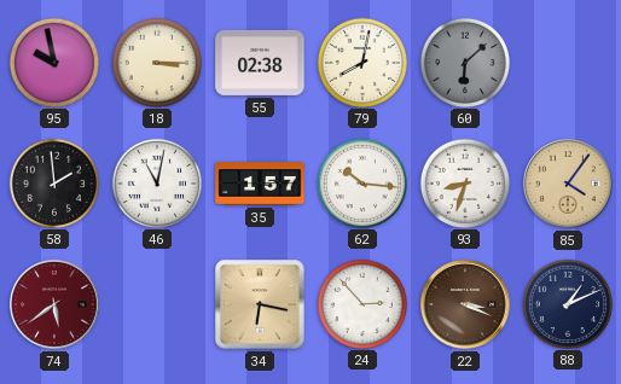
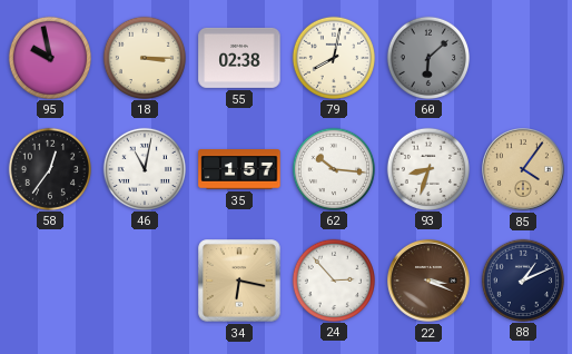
58: 1:59 -> 12:36 (49, 168)
74: 5:39 -> none (54, 304)
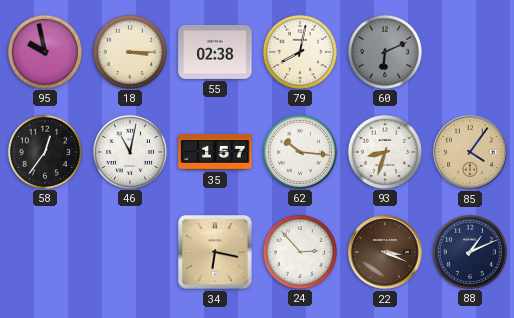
60: 6:08 -> 6:11 (384, 51)
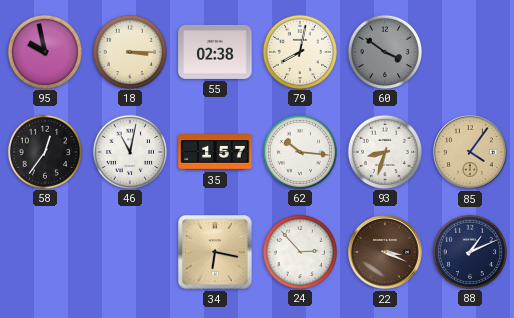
60: 6:11 -> 3:51 (384, 51)
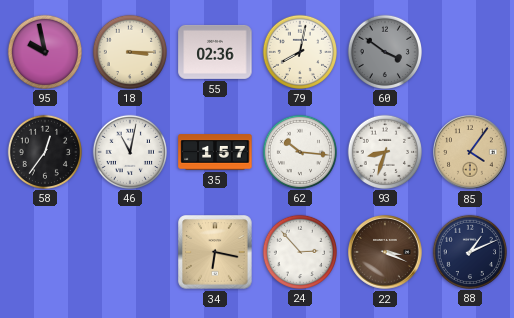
55: 02:38 -> 02:36 (215, 52)
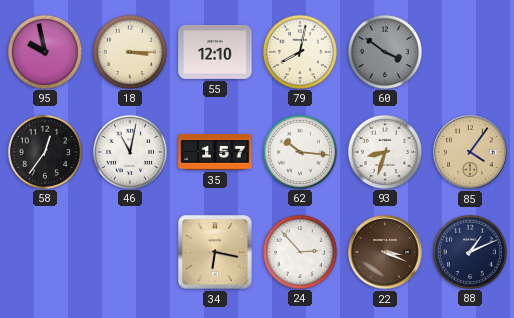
55: 02:36 -> 12:10 (215, 52)
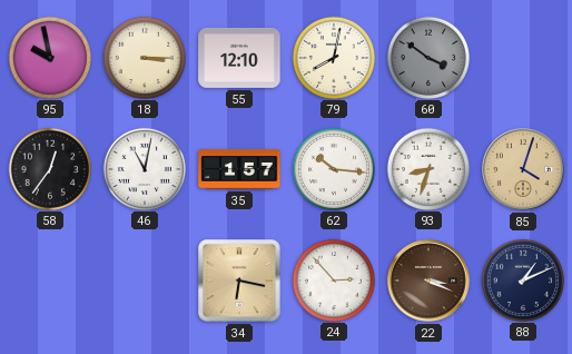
85: 4:06 -> 4:03 (523, 169)
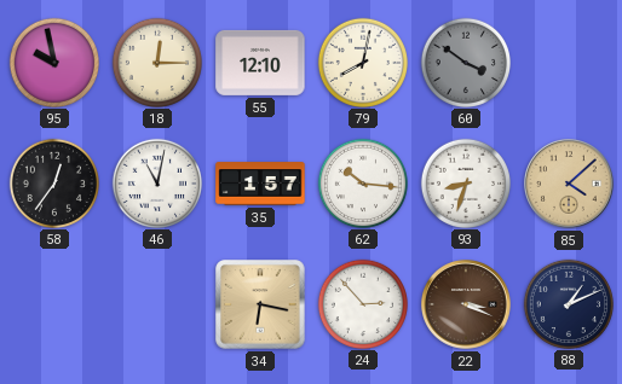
18: 3:15 -> 12:15 (156, 62)
85: 4:03 -> 4:08 (569, 184)
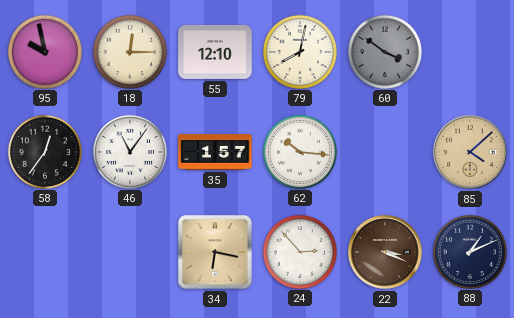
46: 11:02 -> 11:06 (129, 151)
93: 8:33 -> none (465, 182)
